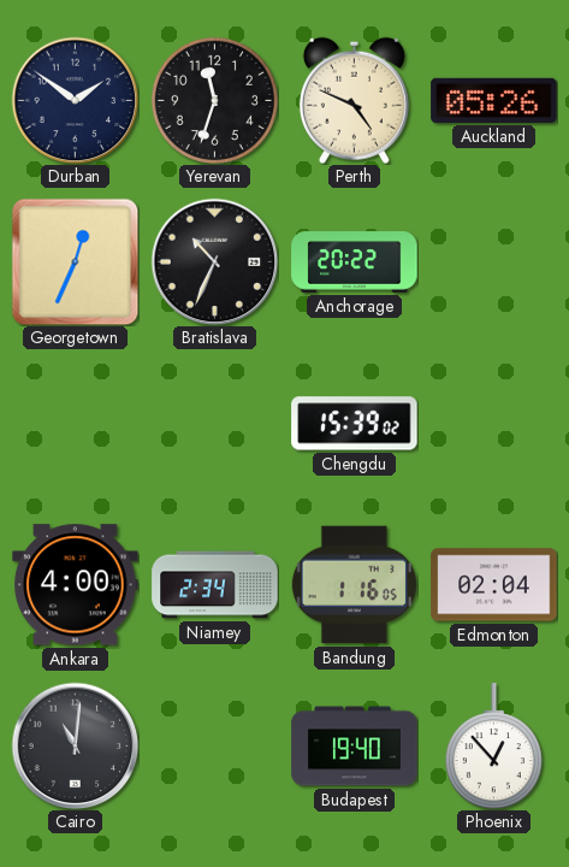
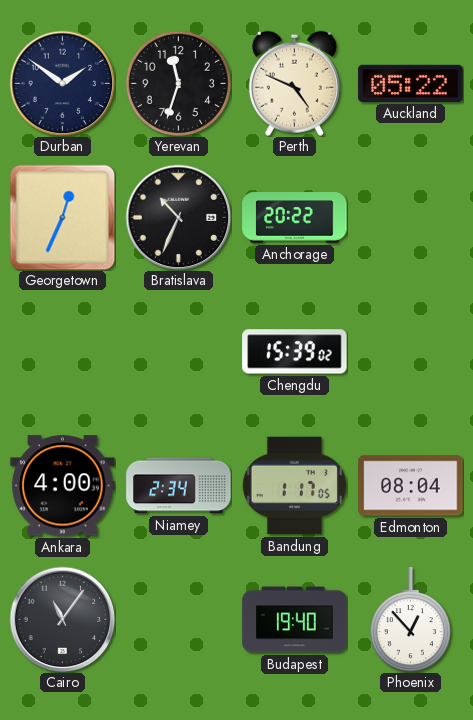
Auckland: 05:26 -> 05:22 (411, 83)
Bandung: 1:16 -> 1:17 (294, 486)
Edmonton: 02:04 -> 08:04 (411, 486)
Cairo: 11:01 -> 11:06 (62, 619)
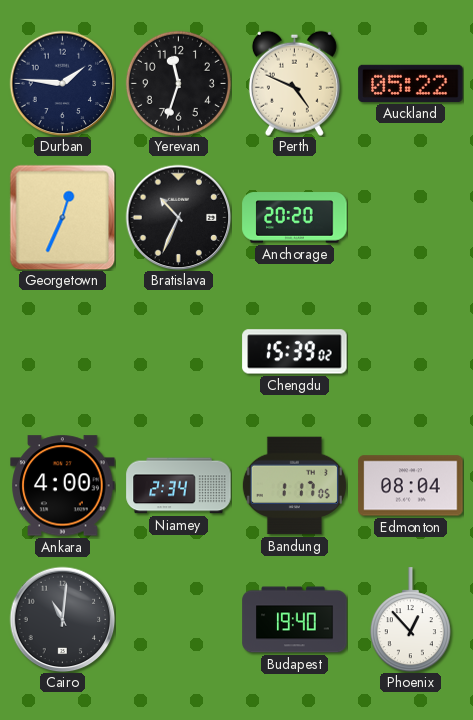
Durban: 1:51 -> 1:46 (62, 83)
Anchorage: 20:22 -> 20:20 (295, 218)
Cairo: 11:06 -> 11:01 (62, 619)
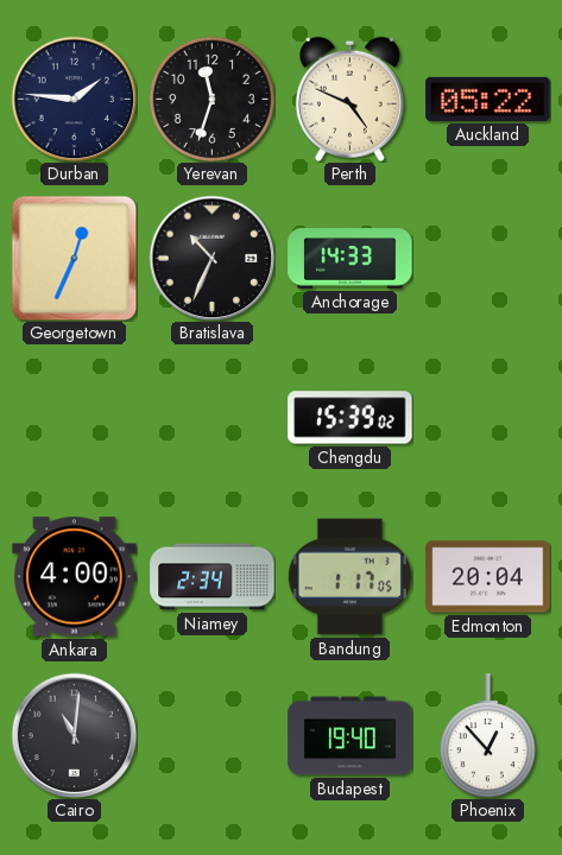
Anchorage: 20:20 -> 14:33 (351, 259)
Edmonton: 08:04 -> 20:04 (488, 577)
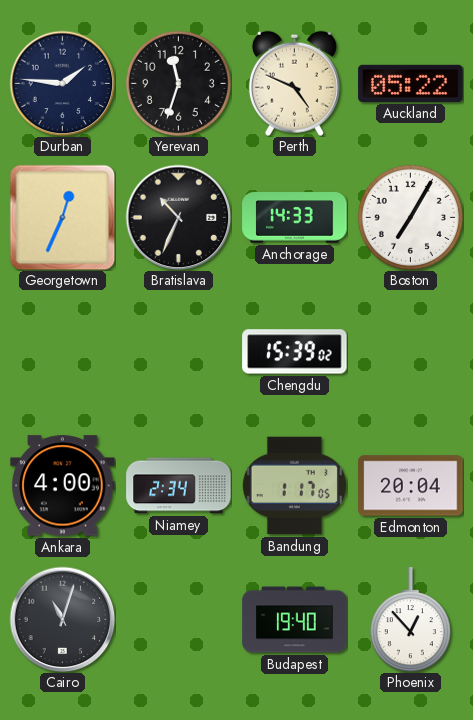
Boston: none -> 7:05 (410, 217)
Cairo: 11:01 -> 11:03 (62, 619)
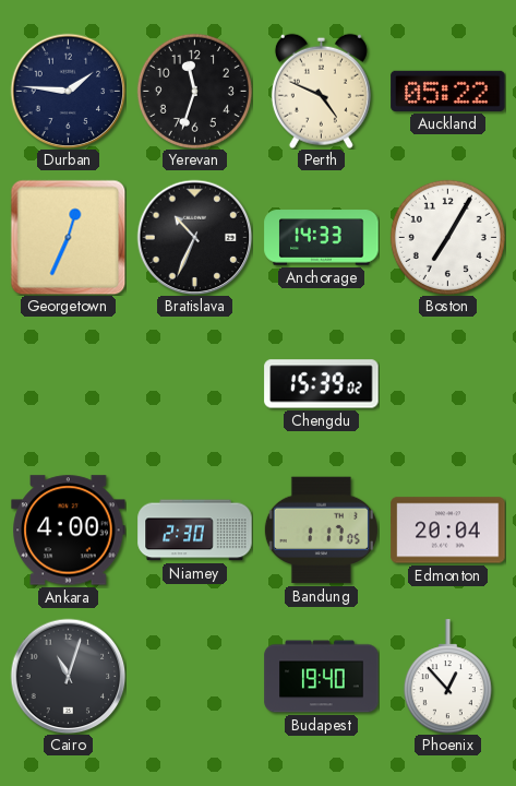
Niamey: 2:34 -> 2:30 (195, 531)
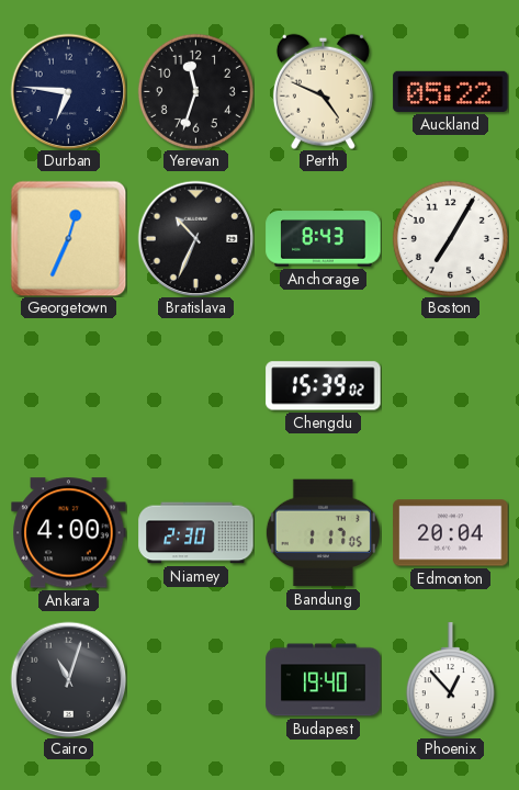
Durban: 1:46 -> 6:46 (68, 91)
Anchorage: 14:33 -> 8:43 (324, 239)
